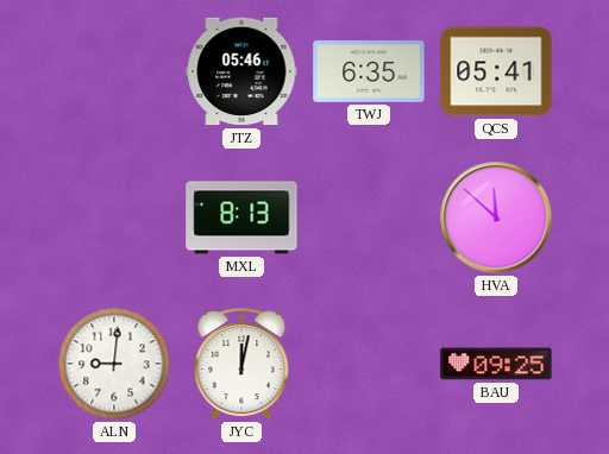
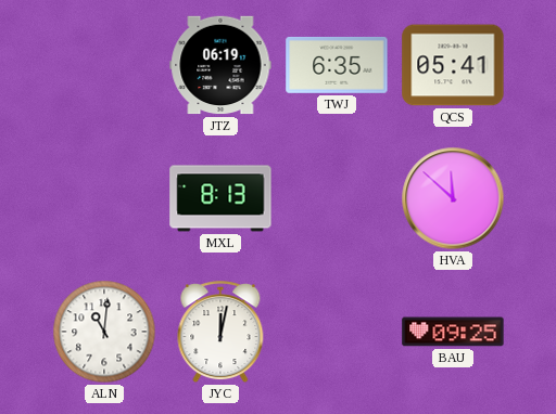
JTZ: 05:46 -> 06:19 (220, 65)
ALN: 9:01 -> 11:01 (104, 332)
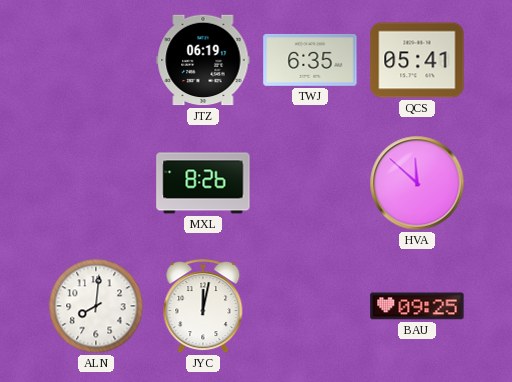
MXL: 8:13 -> 8:26 (203, 183)
ALN: 11:01 -> 8:01 (96, 306)
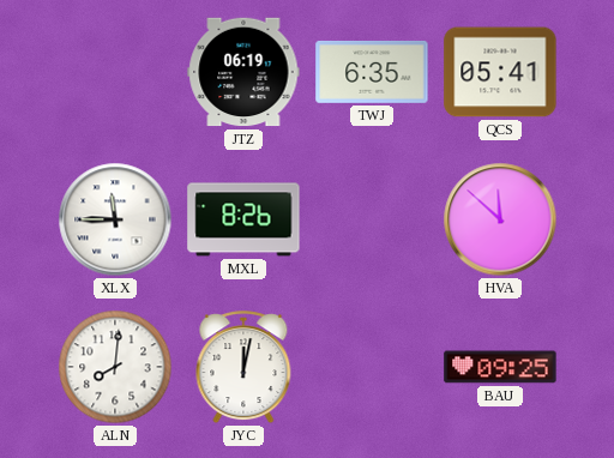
XLX: none -> 11:45 (115, 219)
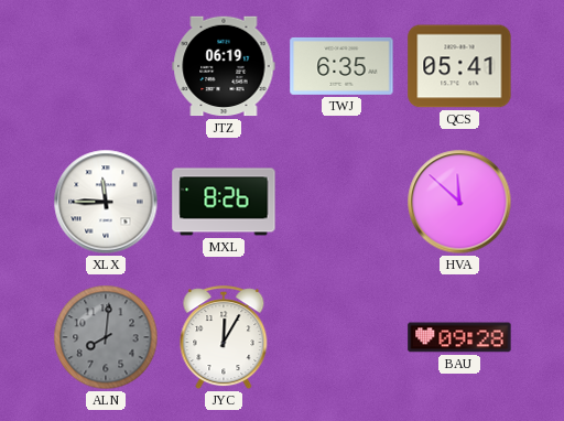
ALN dial: white -> grey (106, 337)
JYC: 12:02 -> 12:05 (224, 338)
BAU: 09:25 -> 09:28 (459, 337)
